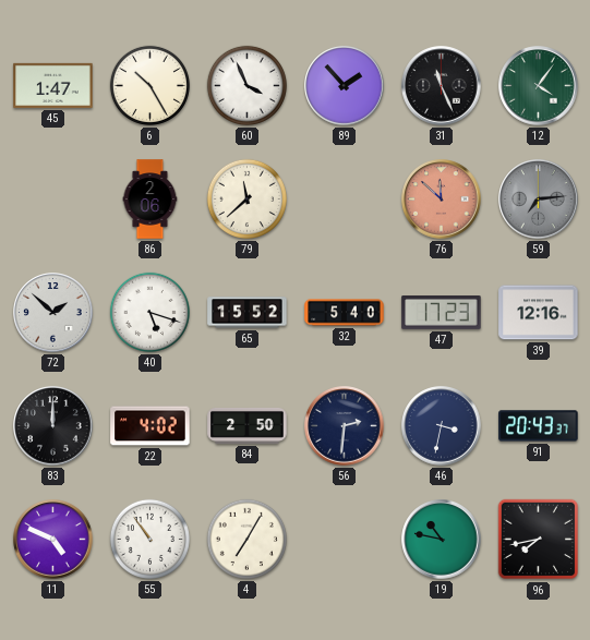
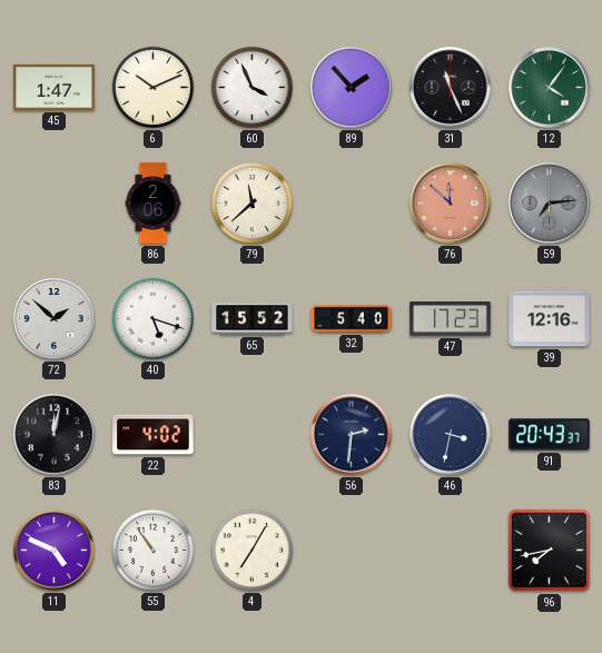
6: 10:25 -> 10:11 (152, 87)
83: 12:00 -> 12:02 (55, 435)
84: 2:50 -> none (248, 425)
19: 10:47 -> none (442, 540)
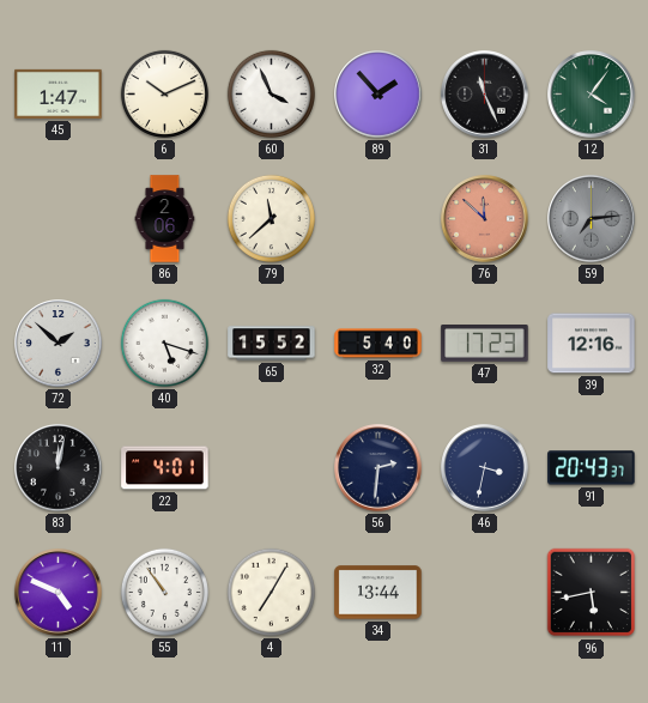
22: 4:02 -> 4:01 (165, 468)
34: none -> 13:44 (378, 593)
96: 7:43 -> 5:43 (592, 593)
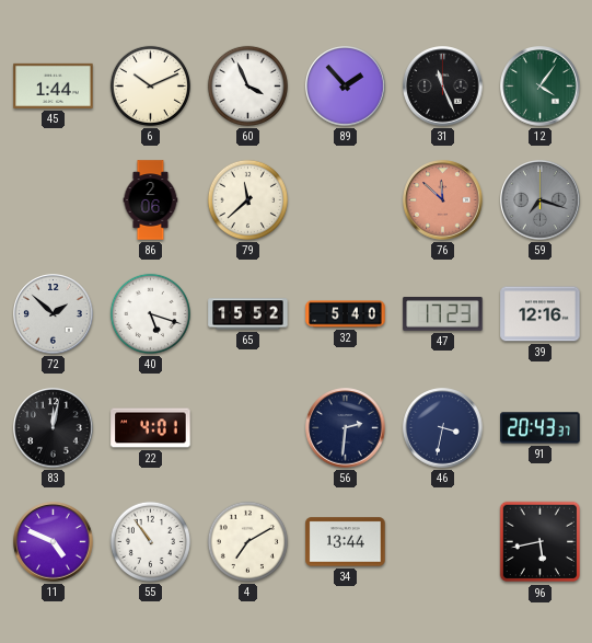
45: 1:47 -> 1:44 (54, 85)
59: 7:14 -> 7:18 (541, 200)
4: 7:05 -> 7:10 (247, 541)
